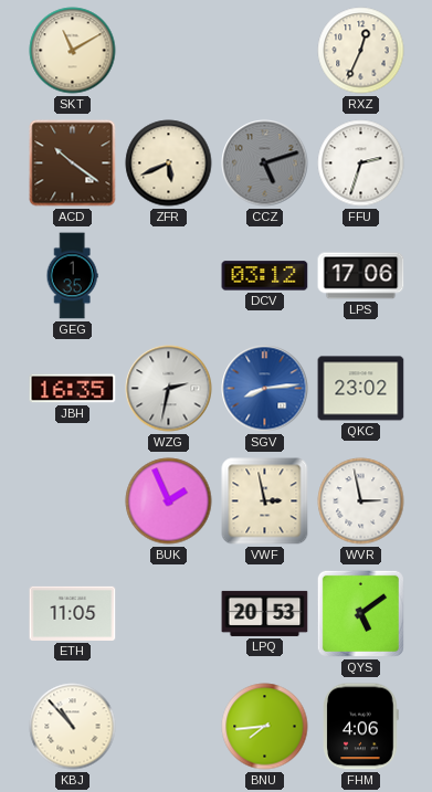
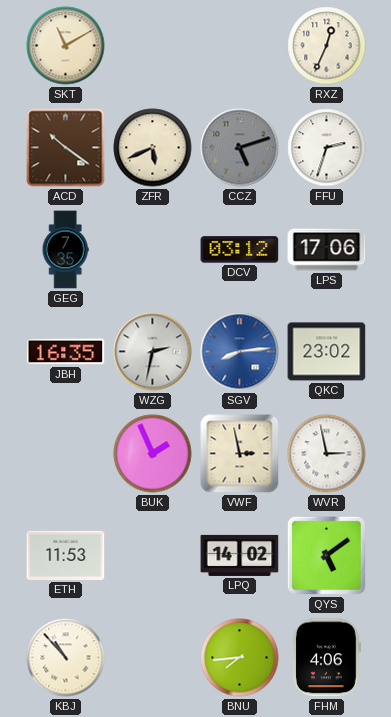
GEG: 1:35 -> 7:35 (65, 250)
ETH: 11:05 -> 11:53 (66, 555)
LPQ: 20:53 -> 14:02 (240, 555)
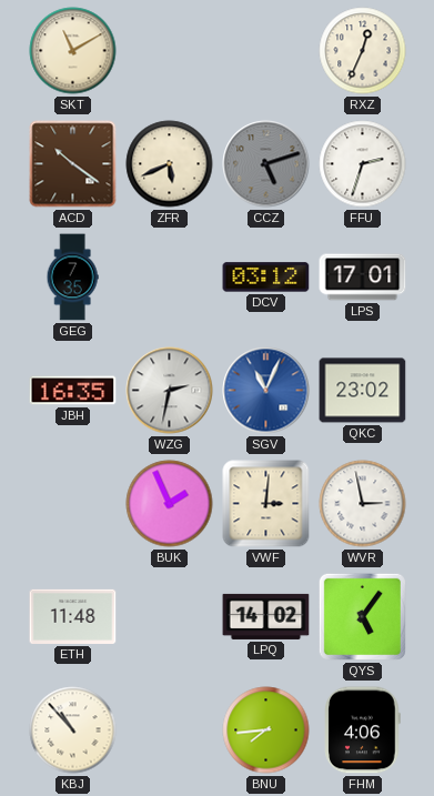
LPS: 17:06 -> 17:01 (363, 278)
SGV: 8:14 -> 11:04 (266, 391)
VWF: 2:58 -> 3:01 (266, 504)
ETH: 11:53 -> 11:48 (73, 616)
QYS: 5:09 -> 5:06 (362, 616)
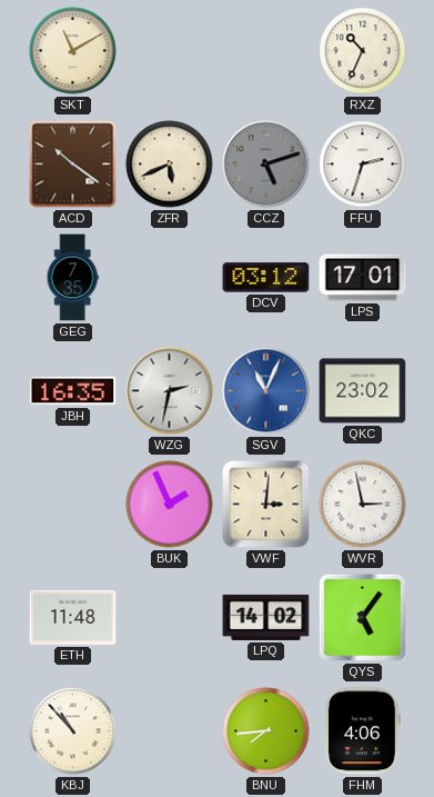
RXZ: 12:34 -> 10:34 (363, 51)
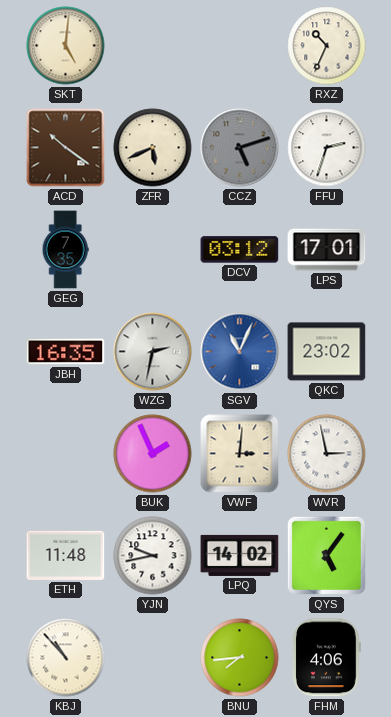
SKT: 11:10 -> 5:01 (66, 46)
YJN: none -> 9:43 (153, 556)
